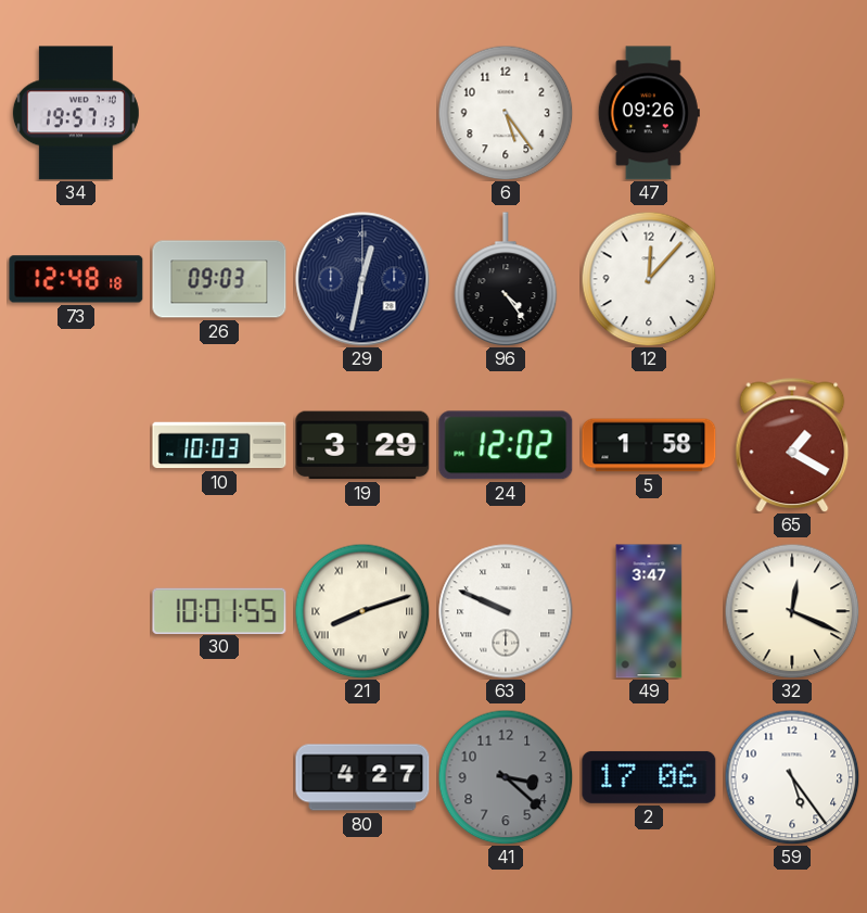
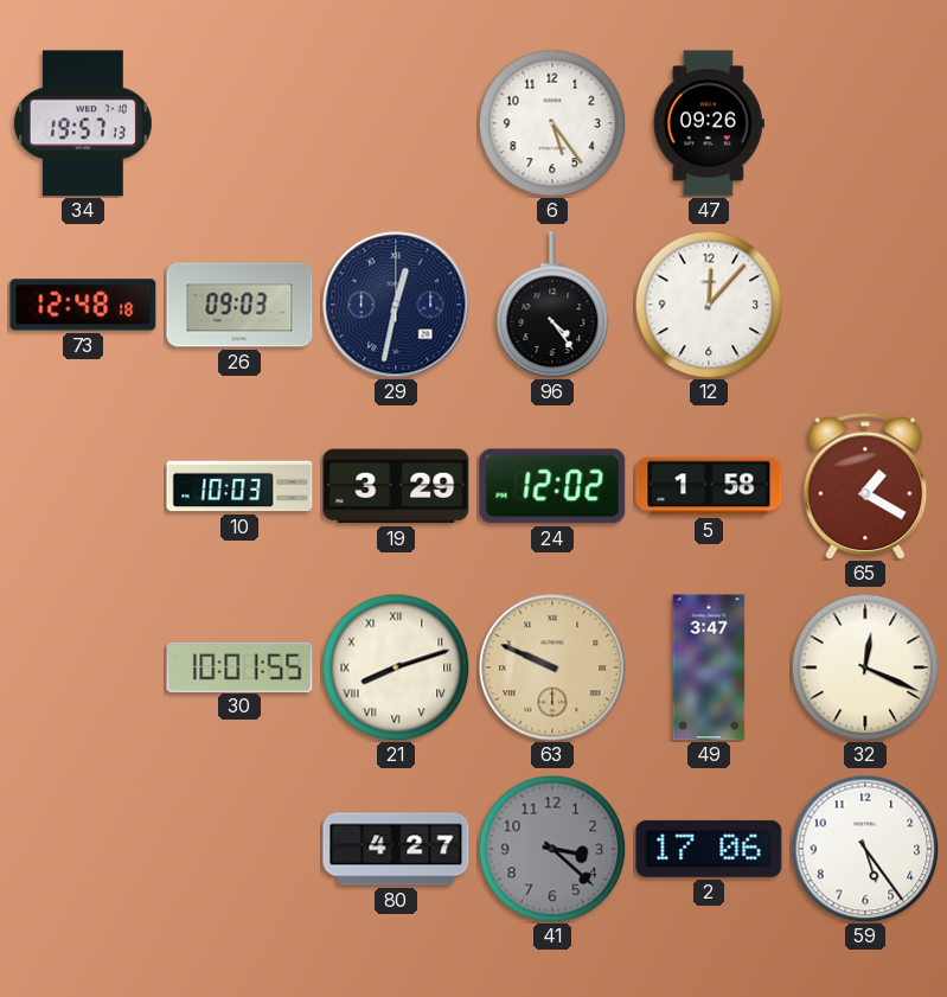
63 dial: white -> champagne (552, 667)
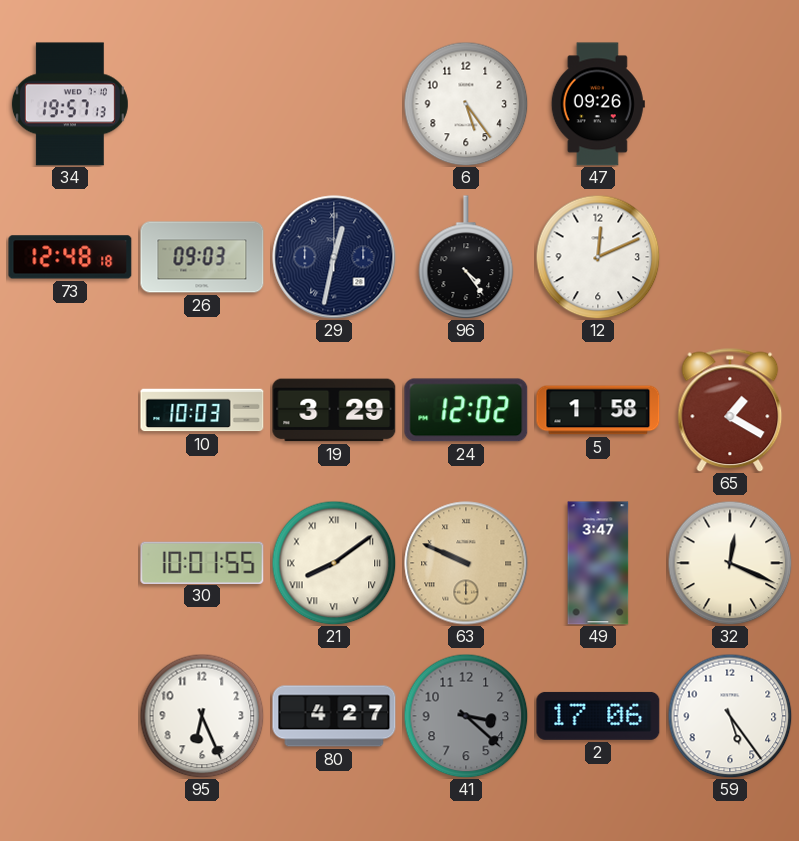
12: 12:07 -> 12:11 (598, 257)
21: 8:12 -> 8:09 (334, 563)
95: none -> 6:26 (202, 716)
